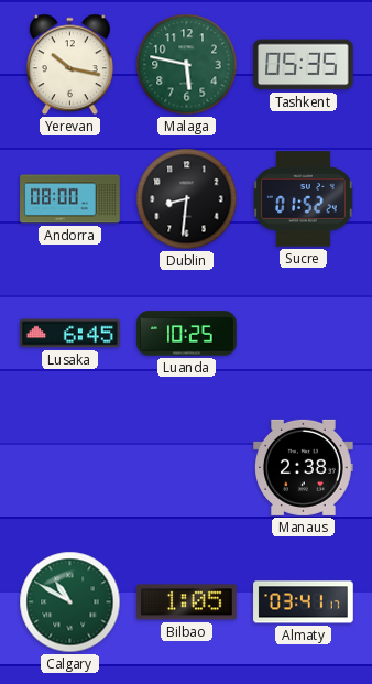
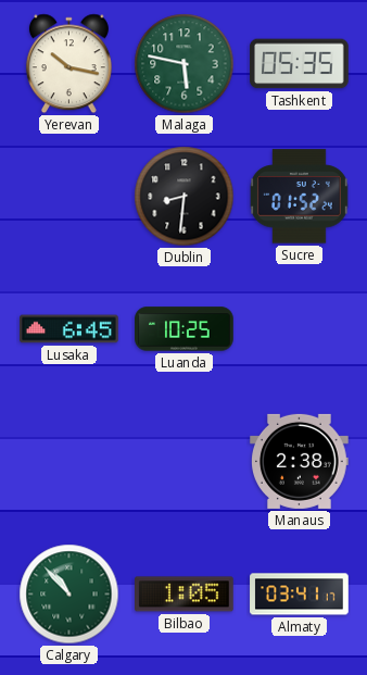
Andorra: 08:00 -> none (70, 199)
Calgary: 10:50 -> 10:53 (69, 595)
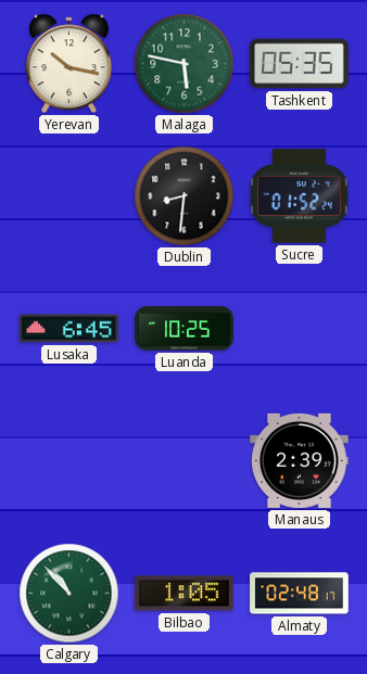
Manaus: 2:38 -> 2:39 (300, 460)
Almaty: 03:41 -> 02:48 (300, 594)
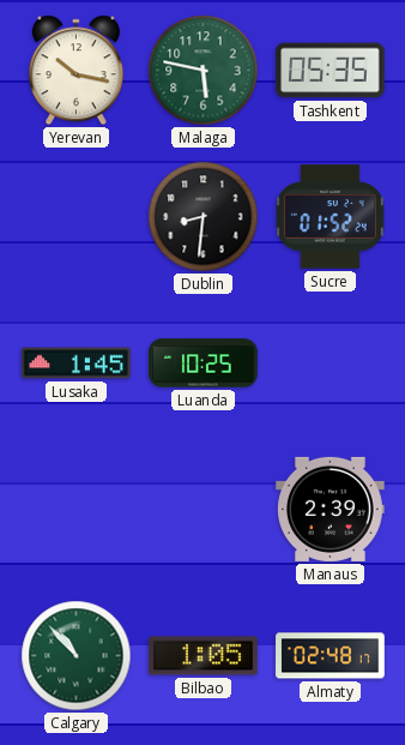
Lusaka: 6:45 -> 1:45 (77, 364)
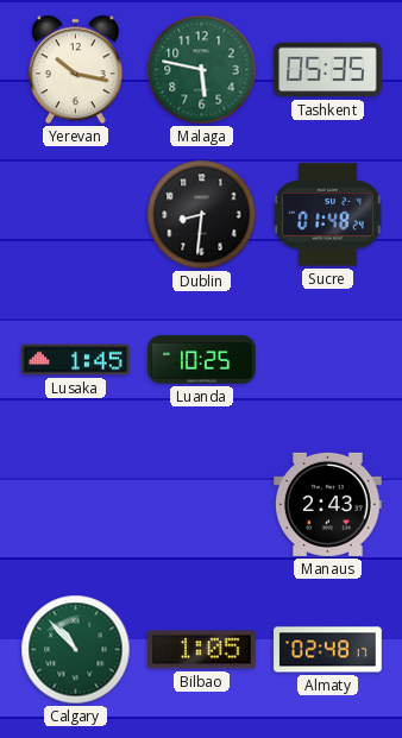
Sucre: 01:52 -> 01:48 (327, 215)
Manaus: 2:39 -> 2:43 (328, 504)
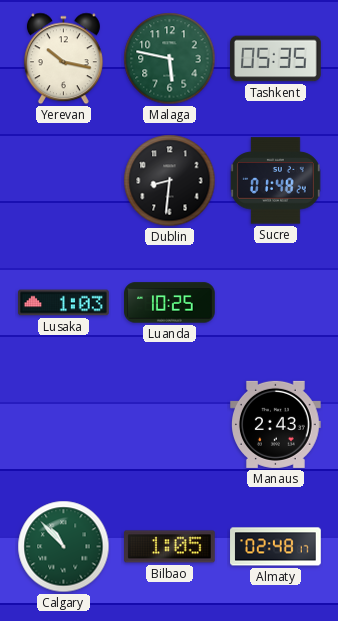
Lusaka: 1:45 -> 1:03 (64, 303)
